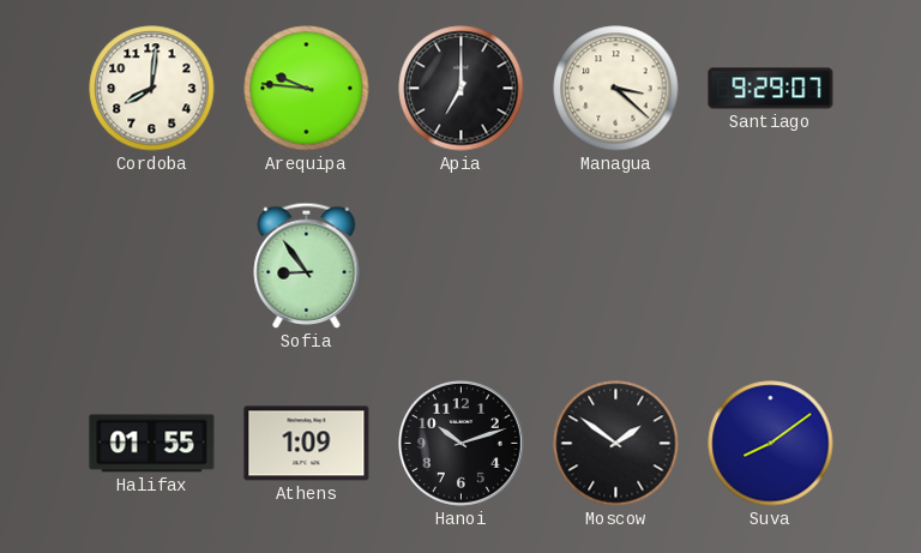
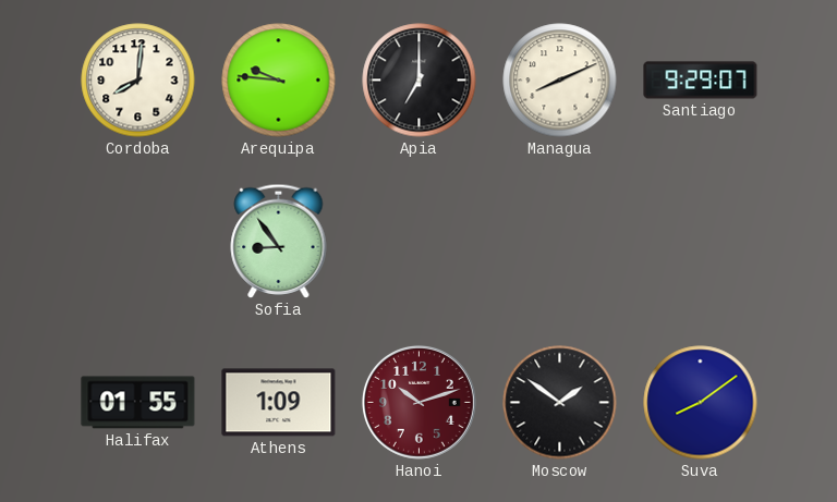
Managua: 3:22 -> 8:11 (560, 81)
Hanoi dial: black -> burgundy (418, 402)
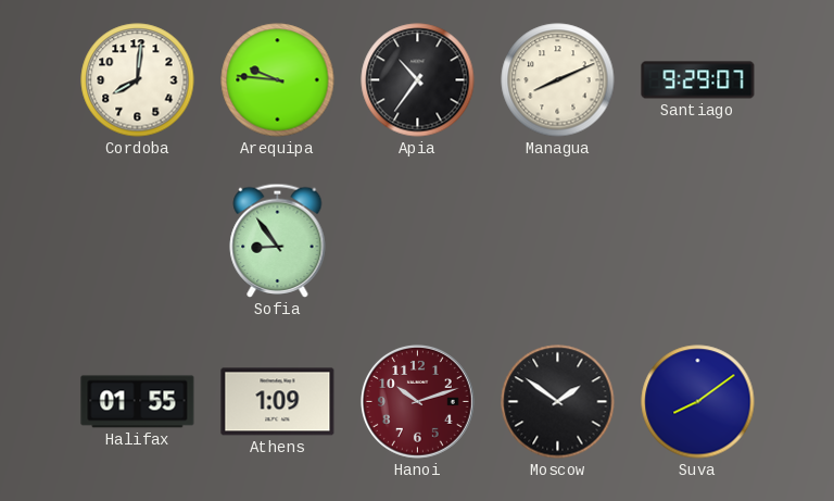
Apia: 7:00 -> 10:36 (418, 80)
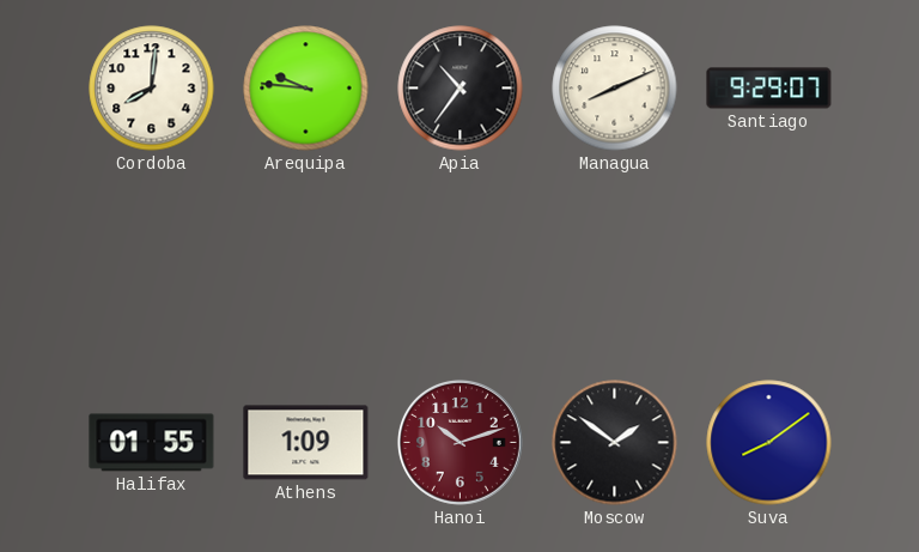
Sofia: 8:54 -> none (278, 240)
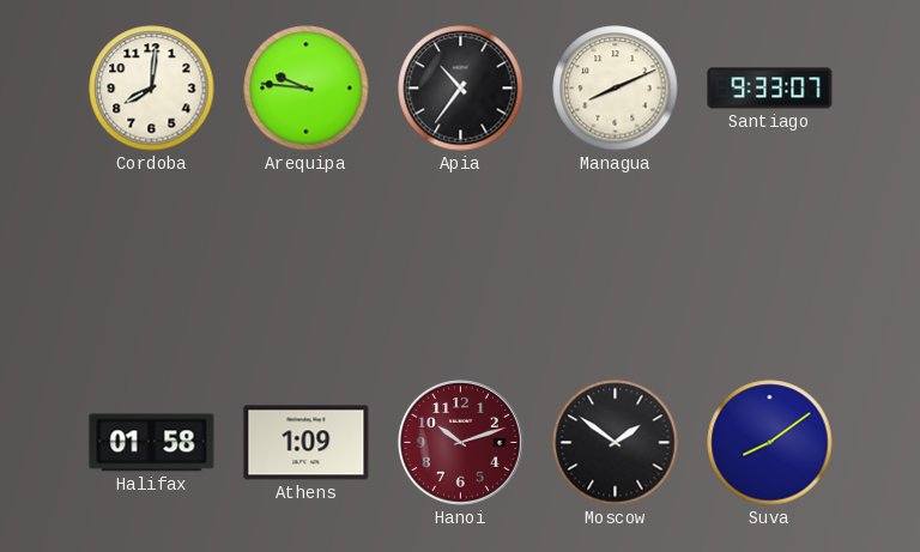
Santiago: 9:29 -> 9:33 (770, 89)
Halifax: 01:55 -> 01:58 (152, 443)
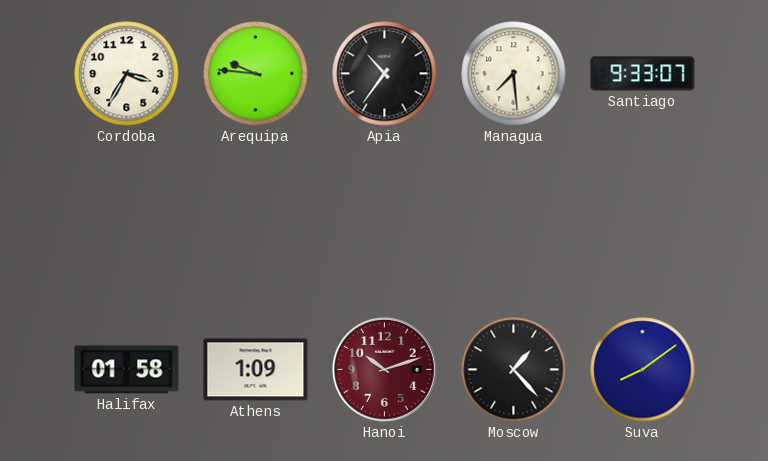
Cordoba: 8:01 -> 3:35 (127, 74)
Managua: 8:11 -> 7:29 (514, 74)
Moscow: 1:51 -> 1:23 (514, 370)
